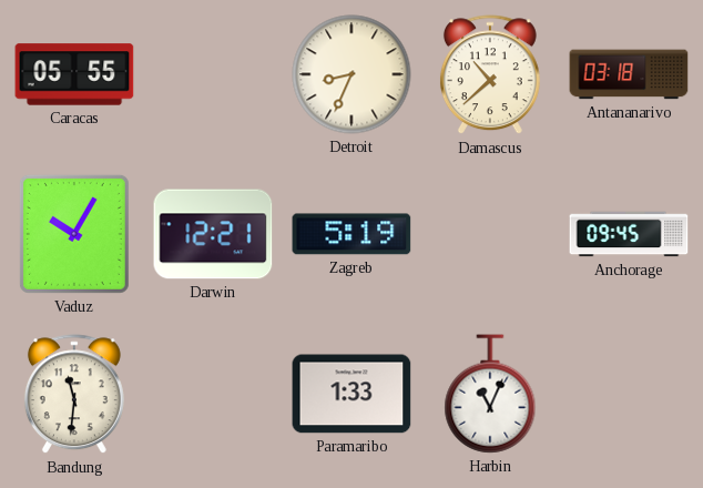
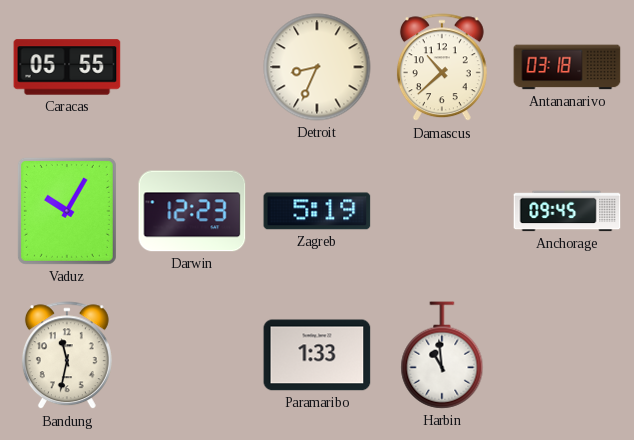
Darwin: 12:21 -> 12:23 (192, 211)
Bandung: 11:31 -> 11:32 (67, 356)
Harbin: 11:04 -> 10:59 (442, 355)
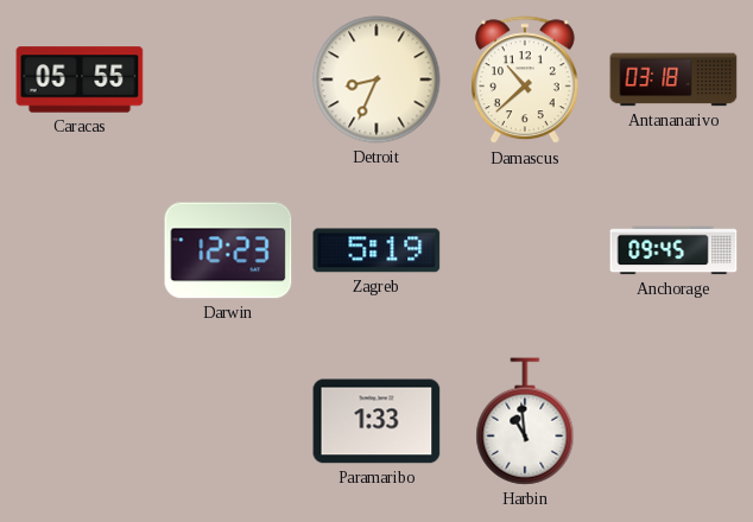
Vaduz: 10:05 -> none (67, 211)
Bandung: 11:32 -> none (67, 356)
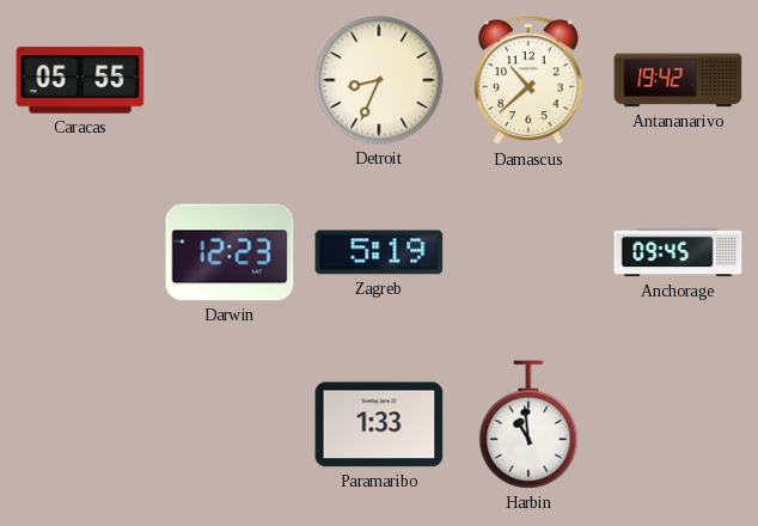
Antananarivo: 03:18 -> 19:42 (678, 80)
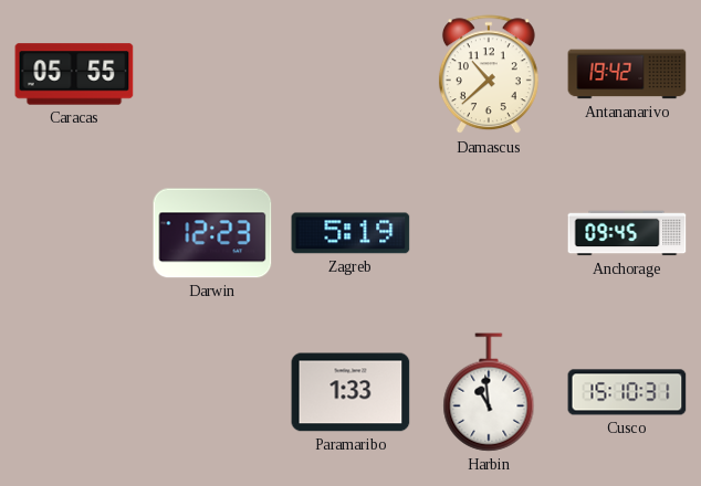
Detroit: 8:34 -> none (379, 80)
Cusco: none -> 15:10 (627, 392)
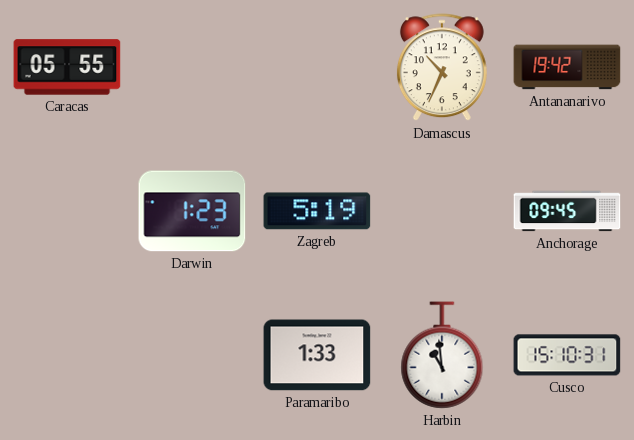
Damascus: 10:38 -> 10:34 (442, 68)
Darwin: 12:23 -> 1:23 (192, 211)
